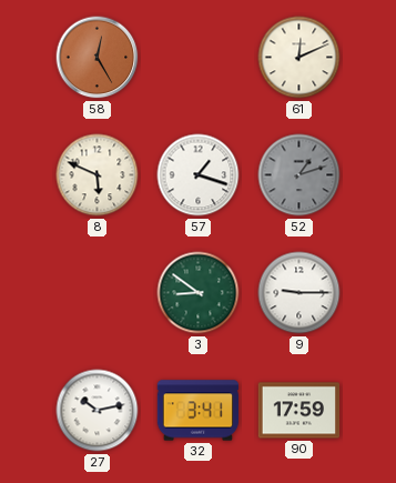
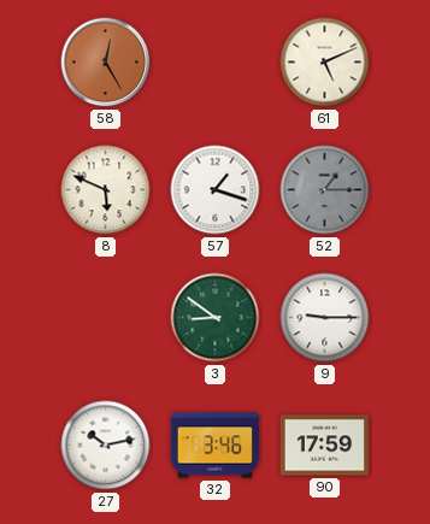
61: 12:11 -> 5:11 (325, 63)
52: 1:12 -> 1:15 (325, 190)
32: 3:41 -> 3:46 (216, 446)
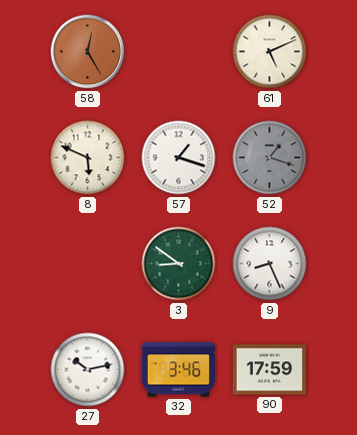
52: 1:15 -> 1:18 (270, 158)
9: 9:15 -> 8:26 (270, 264)
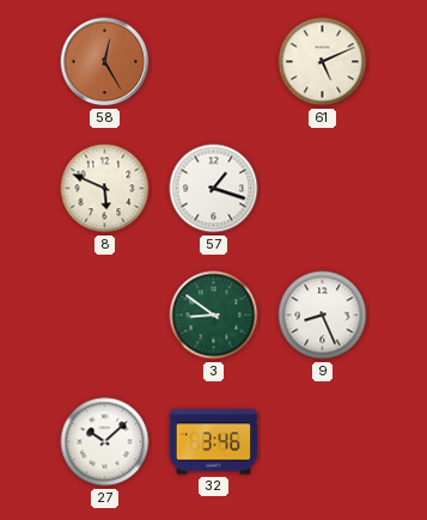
52: 1:18 -> none (270, 158)
27: 10:13 -> 10:08 (105, 442)
90: 17:59 -> none (270, 370)
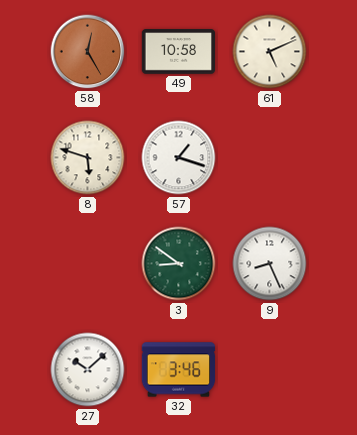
49: none -> 10:58 (179, 52)
8: 5:49 -> 5:48 (88, 158)
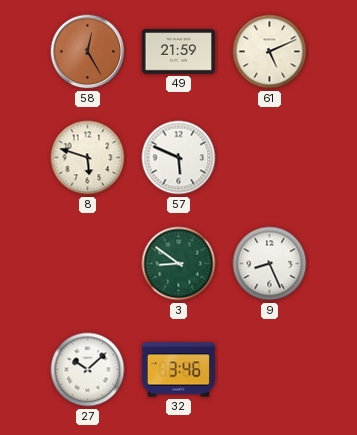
49: 10:58 -> 21:59 (179, 52)
57: 1:18 -> 5:49 (179, 158)
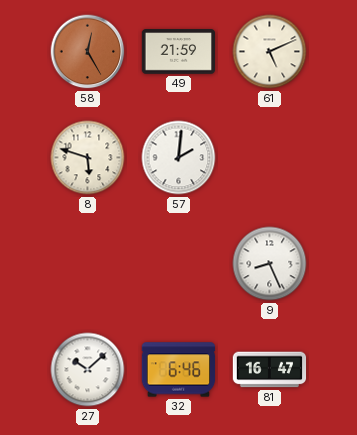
57: 5:49 -> 2:01 (179, 158)
3: 8:51 -> none (179, 264)
32: 3:46 -> 6:46 (179, 370)
81: none -> 16:47 (270, 370)
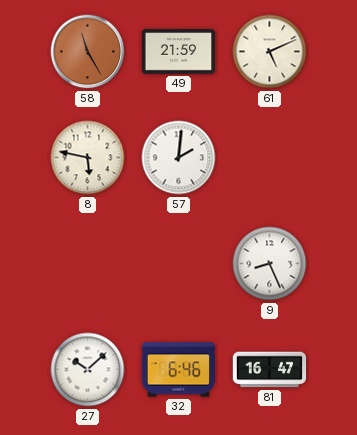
58: 12:25 -> 11:25 (88, 52)
8: 5:48 -> 5:47 (88, 158)
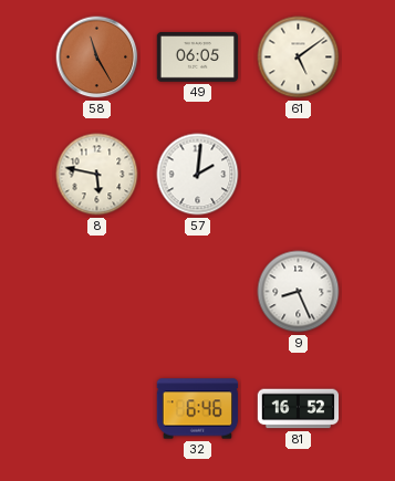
49: 21:59 -> 06:05 (198, 57)
61: 5:11 -> 5:09 (299, 57)
27: 10:08 -> none (88, 370)
81: 16:47 -> 16:52 (299, 409)
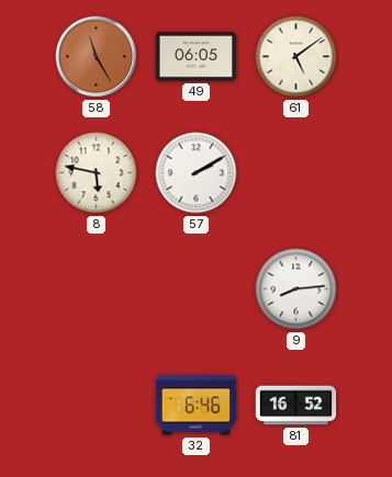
57: 2:01 -> 2:10 (197, 173)
9: 8:26 -> 8:14 (296, 289)
